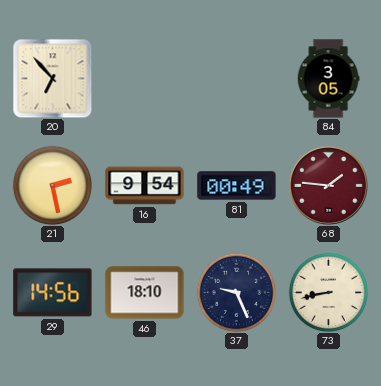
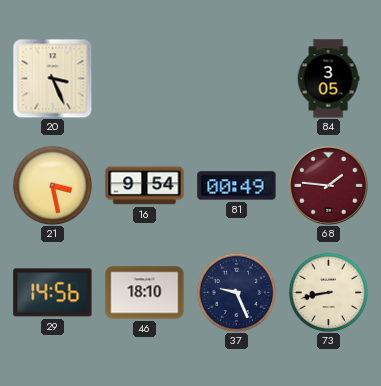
20: 6:53 -> 3:26 (52, 78)
21: 2:28 -> 3:28 (52, 185)
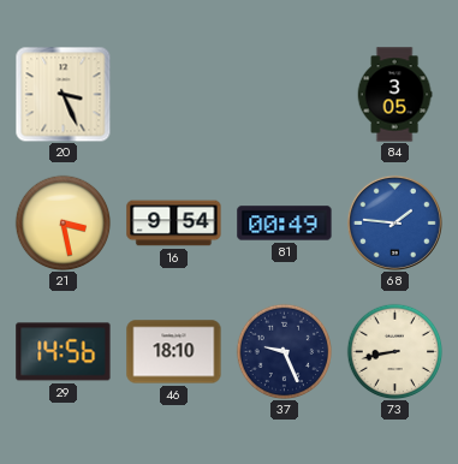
68 dial: burgundy -> blue (394, 222)
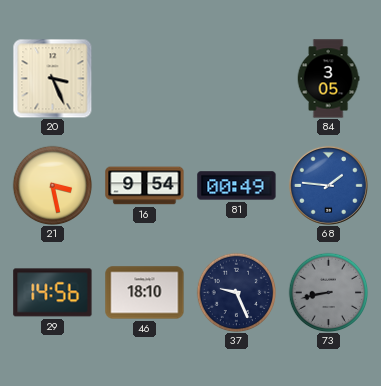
73 dial: cream -> grey (328, 292)
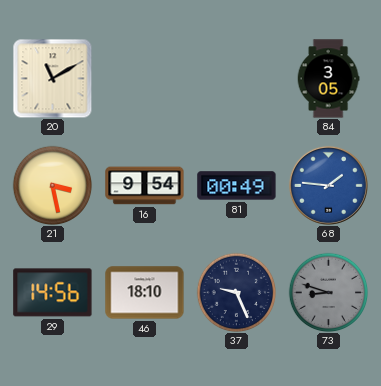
20: 3:26 -> 11:10 (52, 78)
73: 8:43 -> 8:48 (328, 292)
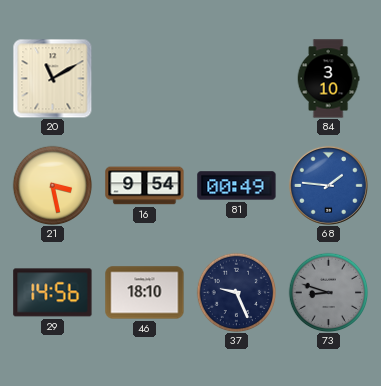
84: 3:05 -> 3:10 (328, 79)
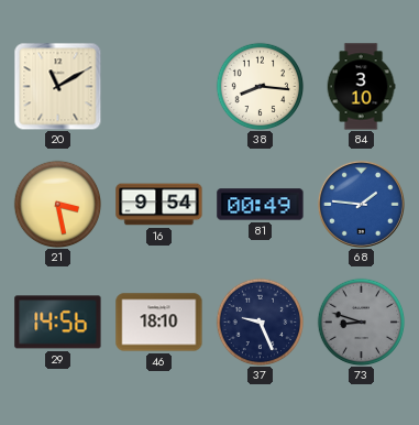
38: none -> 8:16 (260, 86)
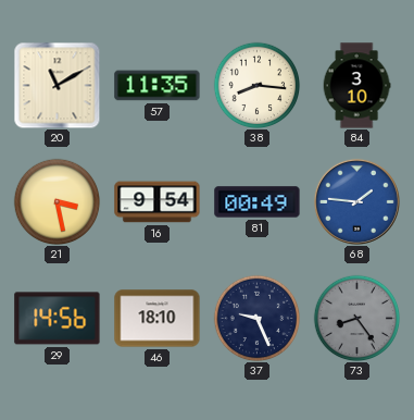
57: none -> 11:35 (158, 86)
73: 8:48 -> 8:24 (356, 318)
